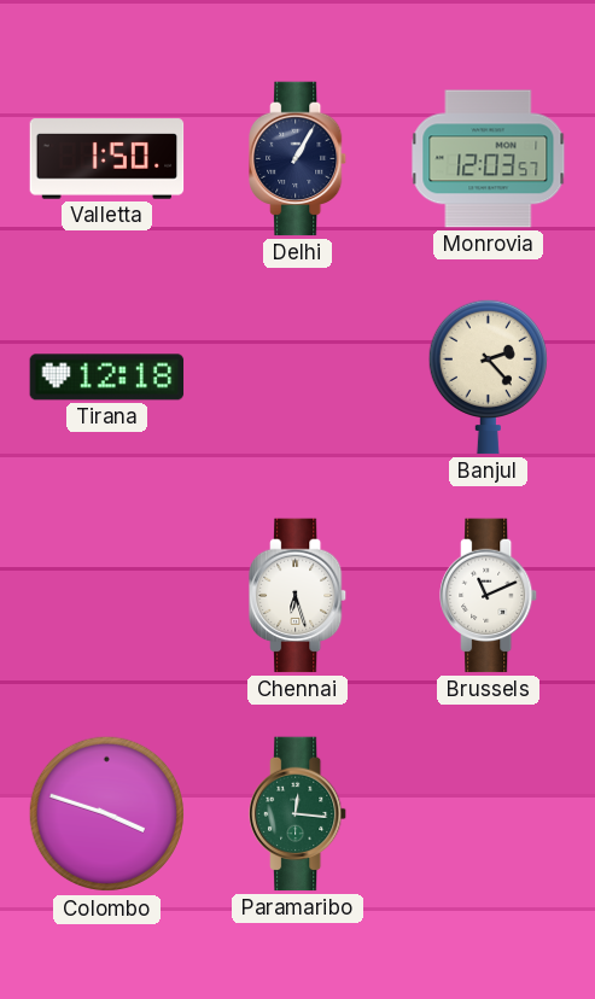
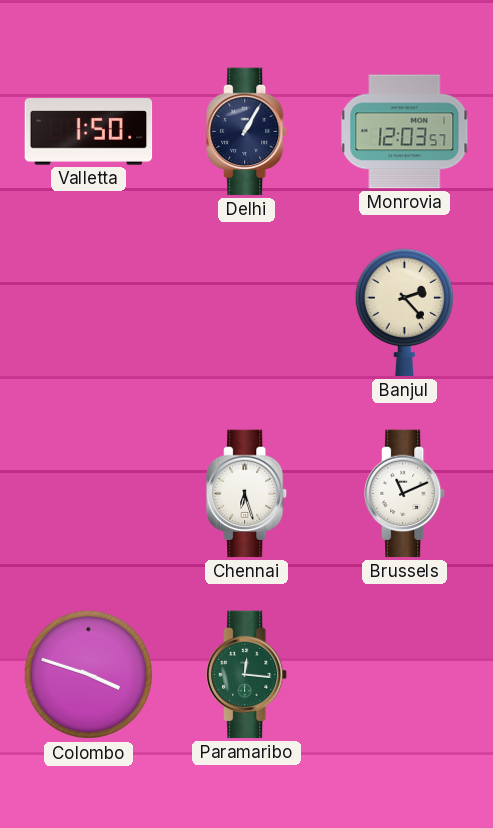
Tirana: 12:18 -> none (107, 378)
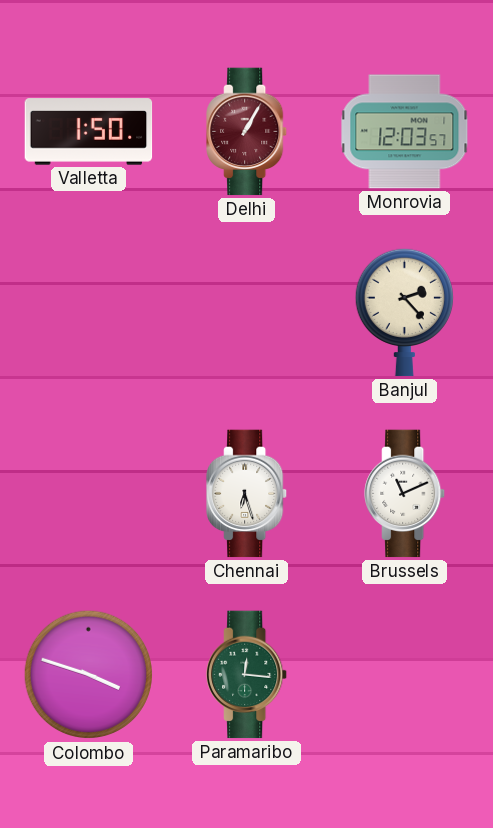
Delhi dial: navy -> burgundy (247, 132)
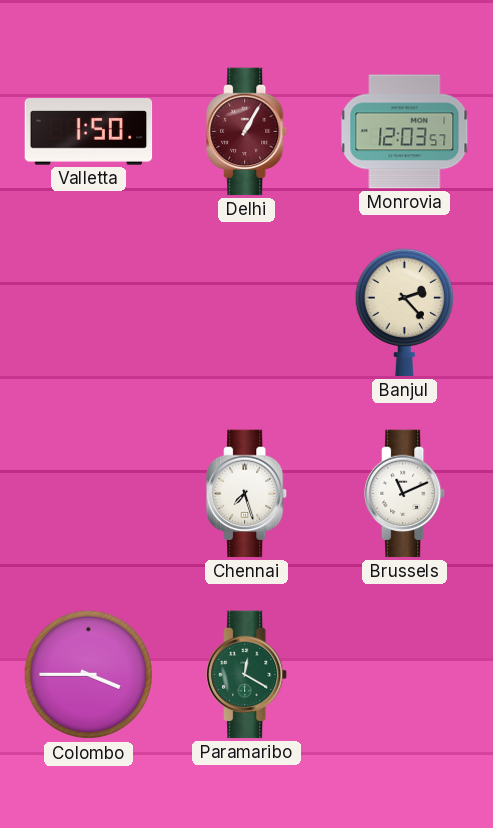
Chennai: 6:27 -> 7:27 (247, 494)
Colombo: 3:48 -> 3:45 (89, 675)
Paramaribo: 12:16 -> 12:20 (247, 675)
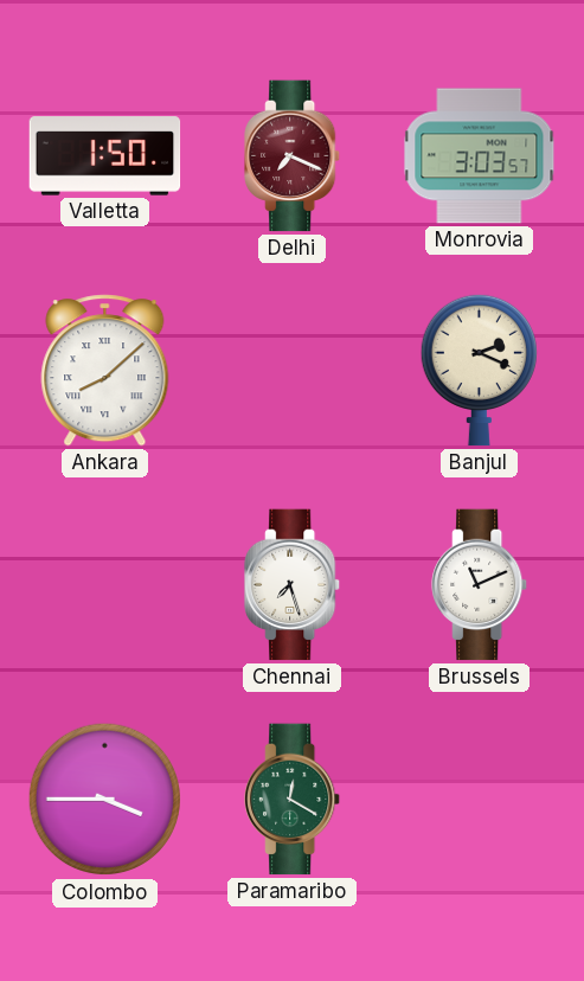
Delhi: 1:05 -> 7:19 (293, 156)
Monrovia: 12:03 -> 3:03 (480, 156)
Ankara: none -> 8:08 (105, 371)
Banjul: 2:23 -> 2:19 (479, 370)
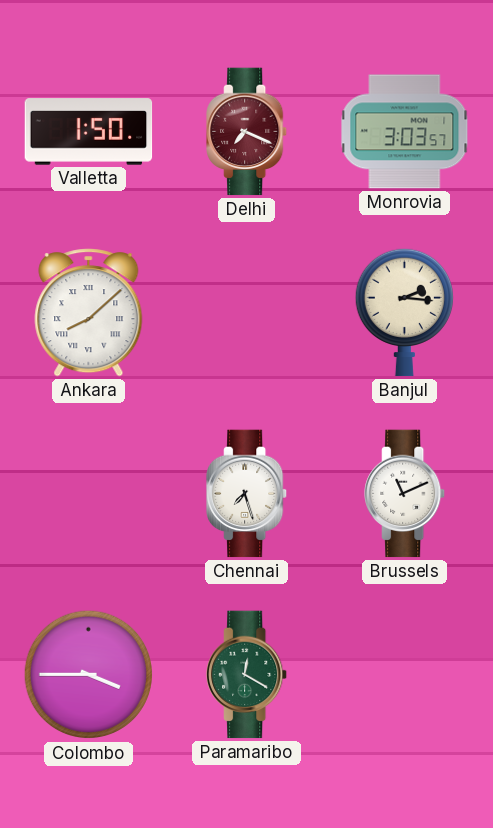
Banjul: 2:19 -> 2:16 (404, 312)
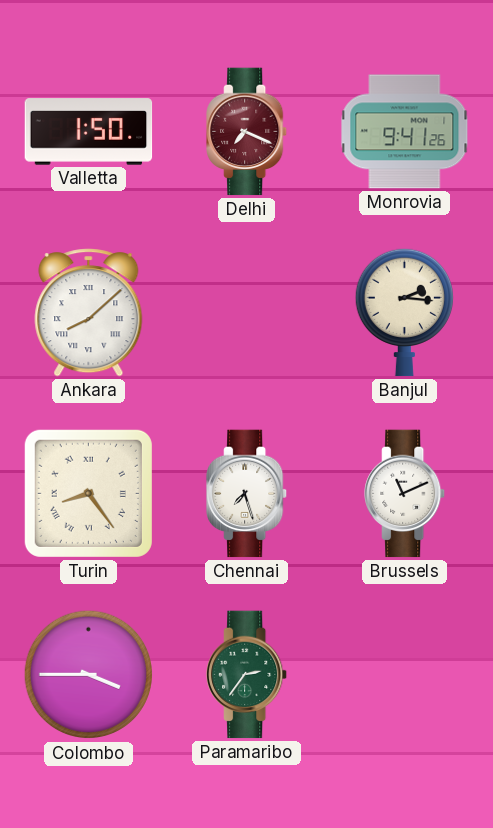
Monrovia: 3:03 -> 9:41 (405, 132)
Turin: none -> 8:24 (88, 493)
Paramaribo: 12:20 -> 2:36 (247, 675)
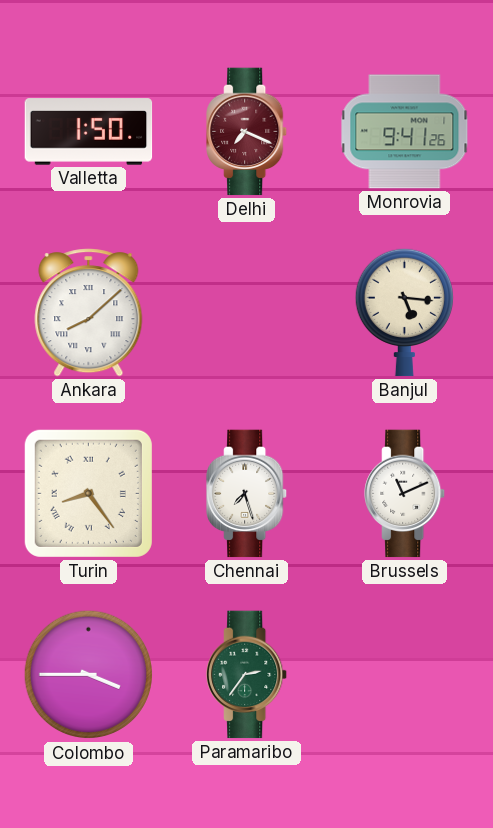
Banjul: 2:16 -> 5:16 (404, 312)
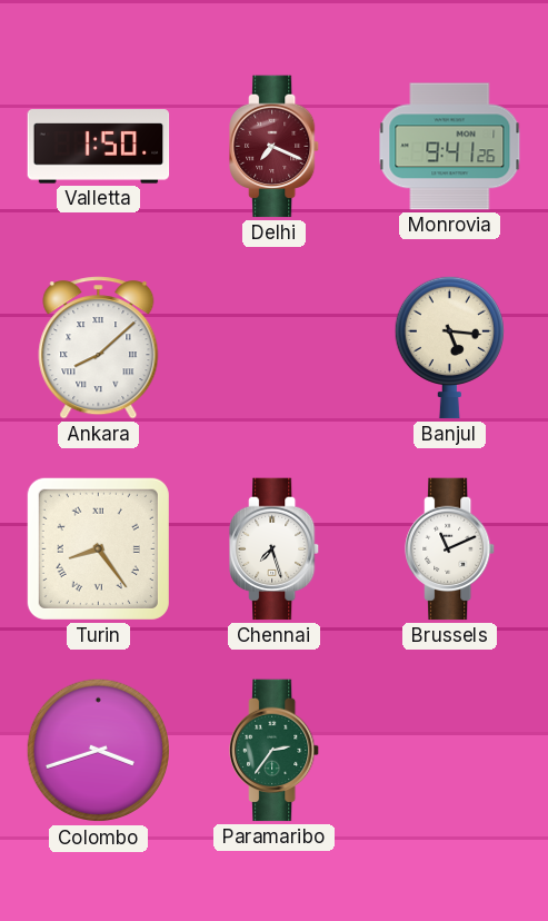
Colombo: 3:45 -> 3:42 (99, 751)
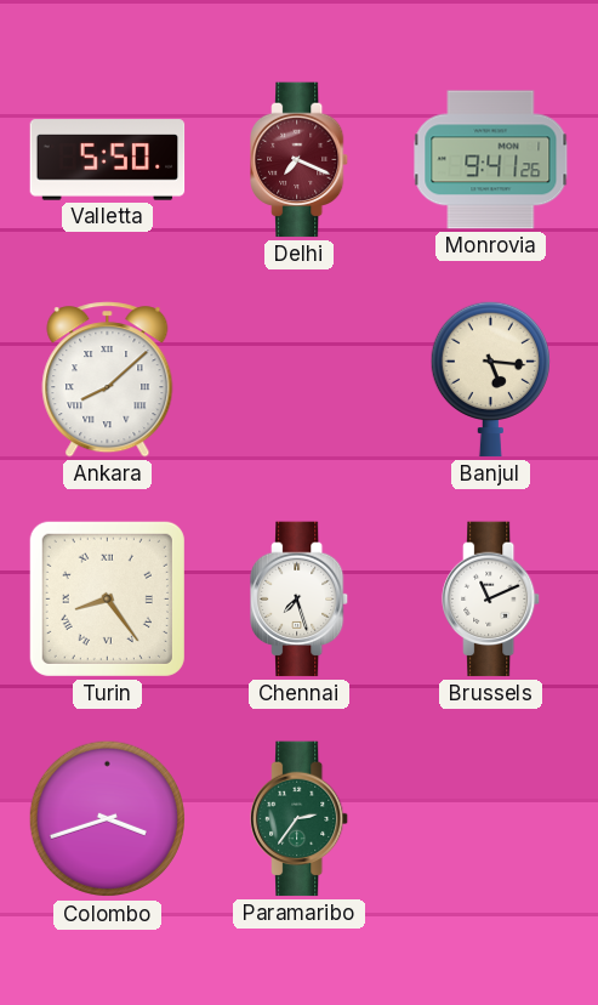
Valletta: 1:50 -> 5:50 (108, 160)
